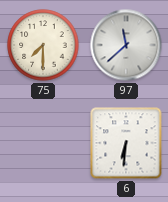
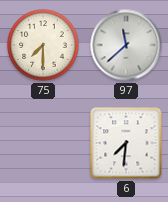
6: 6:31 -> 7:31 (126, 143)
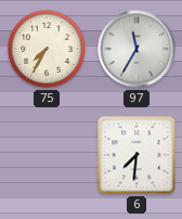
75: 7:30 -> 7:35 (47, 49)
97: 11:38 -> 11:35 (136, 49)
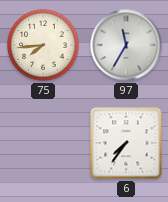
75: 7:35 -> 7:44 (43, 45)
6: 7:31 -> 7:36 (126, 143)
